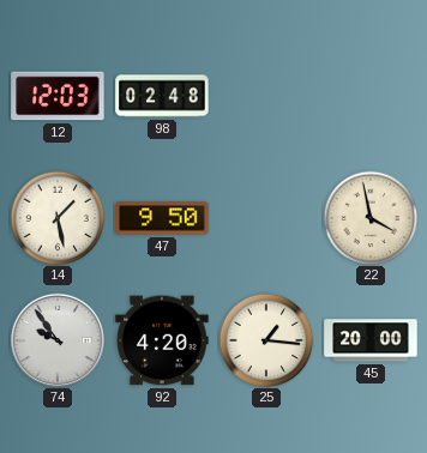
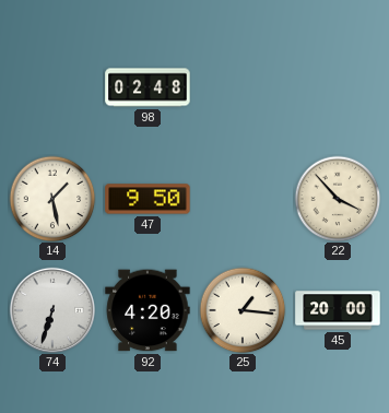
12: 12:03 -> none (58, 96)
22: 3:58 -> 3:53 (338, 199)
74: 9:54 -> 6:33 (52, 310)
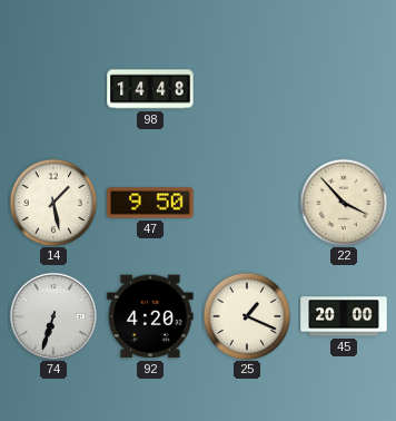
98: 02:48 -> 14:48 (150, 89)
25: 1:16 -> 1:19 (247, 316)
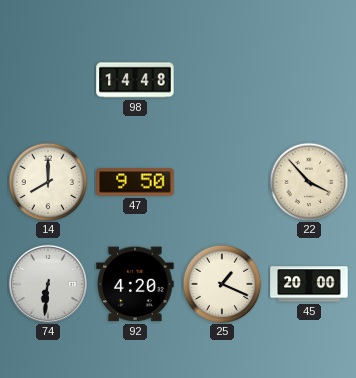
14: 1:28 -> 8:00 (48, 182)
74: 6:33 -> 6:31 (48, 284)
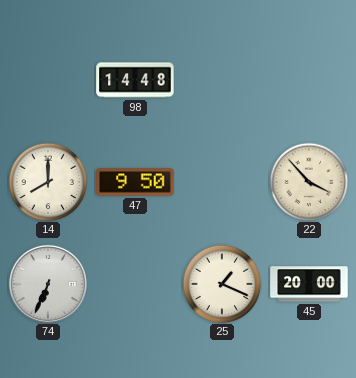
74: 6:31 -> 6:34 (48, 284)
92: 4:20 -> none (135, 284)
